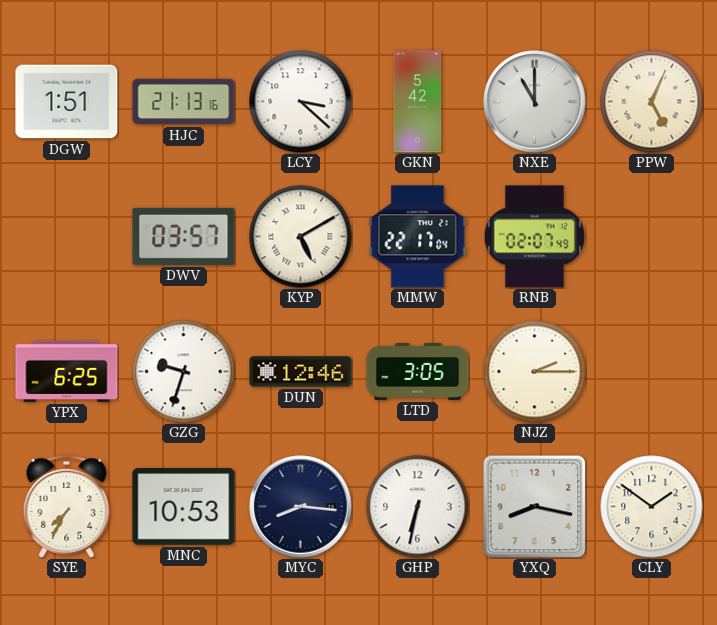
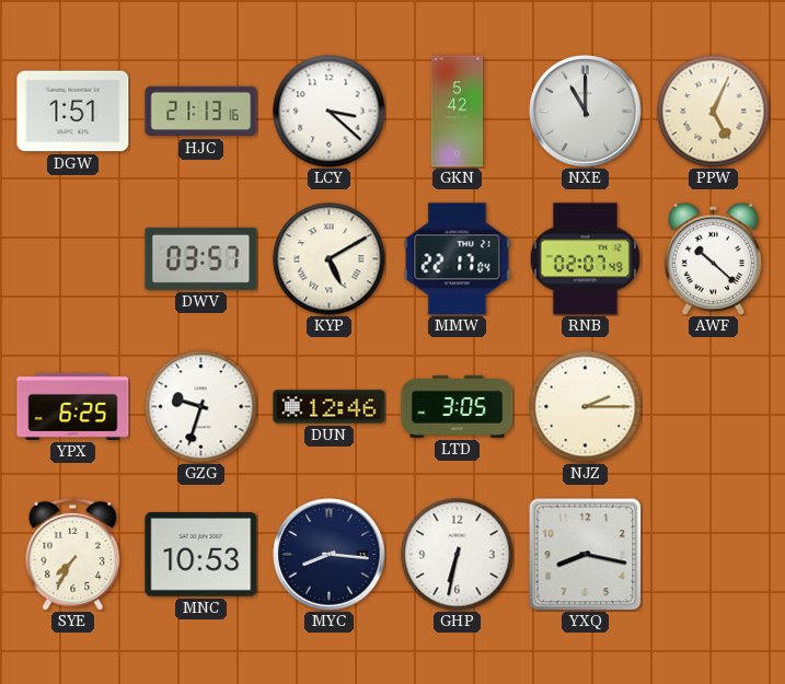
AWF: none -> 10:22 (714, 258)
CLY: 1:51 -> none (652, 507)
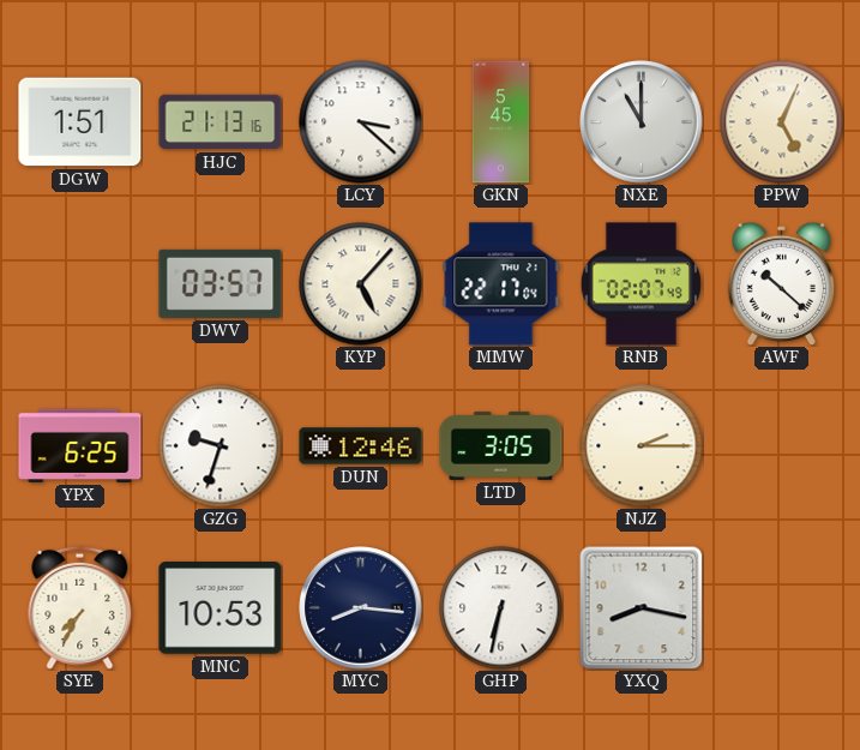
GKN: 5:42 -> 5:45 (501, 122)
KYP: 5:10 -> 5:07 (361, 284)
